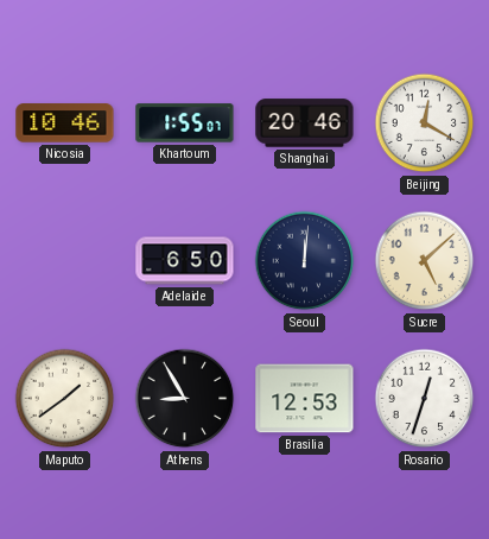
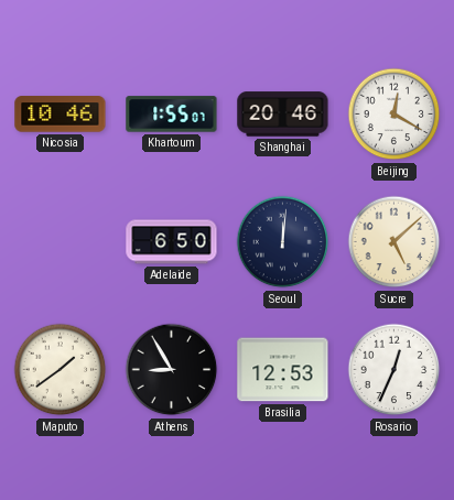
Rosario: 12:33 -> 12:34 (394, 370)
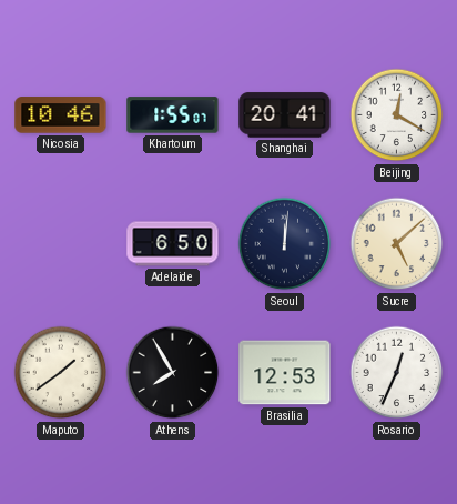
Shanghai: 20:46 -> 20:41 (285, 115)
Athens: 8:55 -> 7:55 (173, 373)
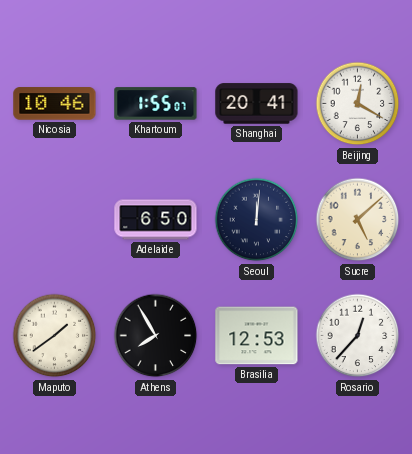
Rosario: 12:34 -> 12:37 (358, 336)
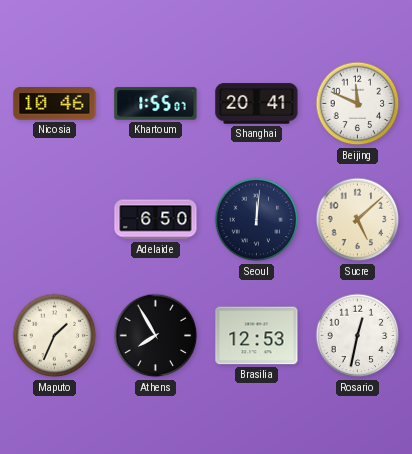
Beijing: 12:20 -> 11:49 (358, 104)
Maputo: 1:39 -> 1:34 (55, 336)
Rosario: 12:37 -> 12:32 (358, 336)
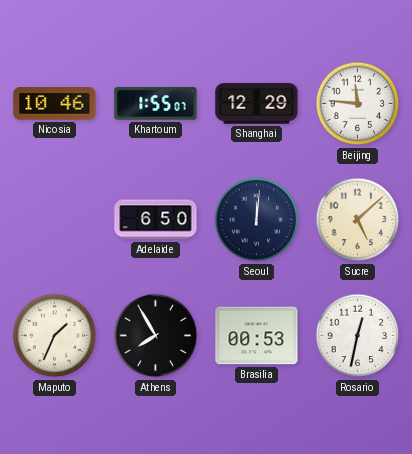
Shanghai: 20:41 -> 12:29 (257, 104)
Beijing: 11:49 -> 11:46 (358, 104)
Brasilia: 12:53 -> 00:53 (257, 336)
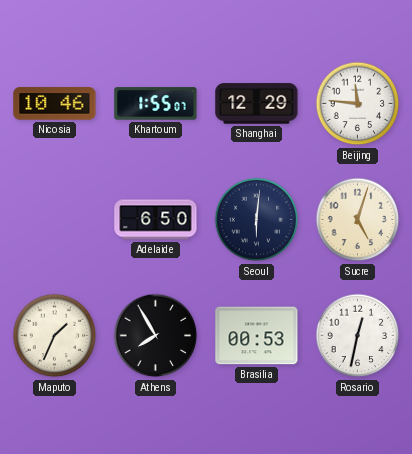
Seoul: 12:01 -> 6:01 (257, 220)
Sucre: 5:08 -> 5:03 (358, 220)
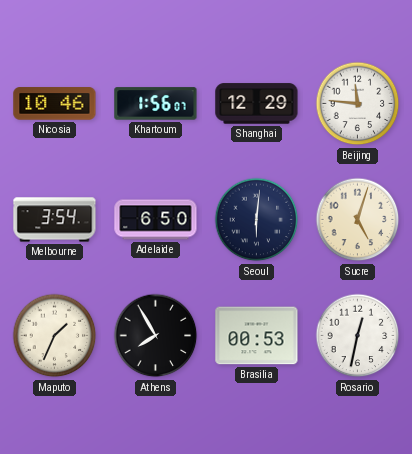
Khartoum: 1:55 -> 1:56 (156, 104)
Melbourne: none -> 3:54 (55, 220)
